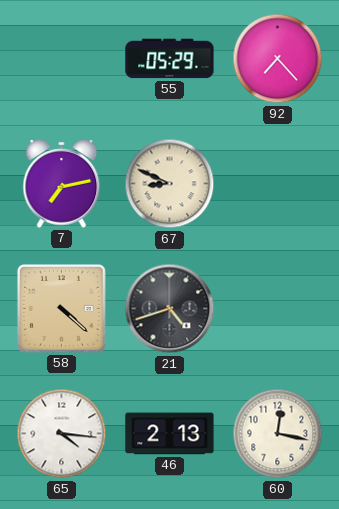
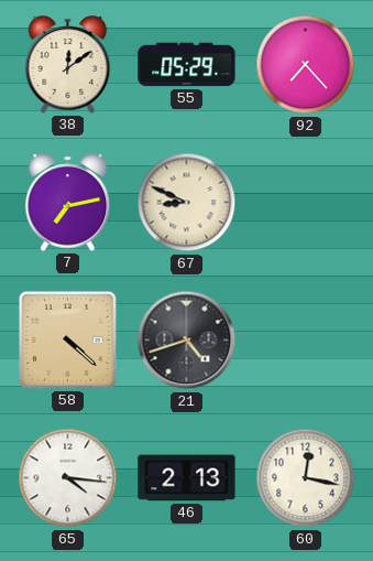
38: none -> 12:09 (68, 65)
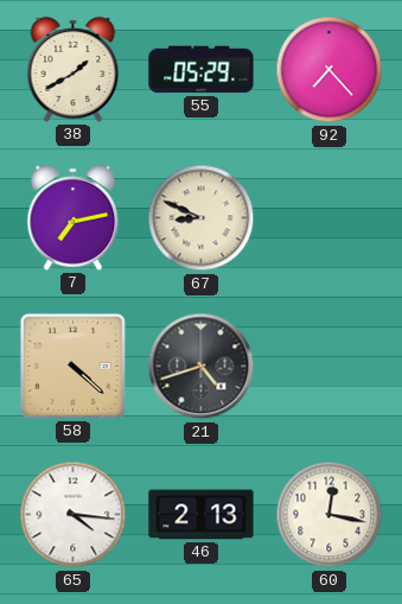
38: 12:09 -> 1:40 (74, 70)
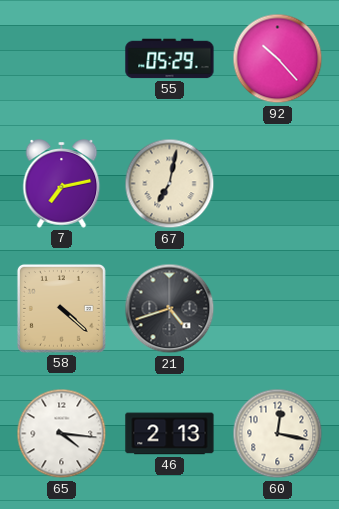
38: 1:40 -> none (74, 70)
92: 7:23 -> 10:23 (278, 59)
67: 8:49 -> 7:02 (170, 184)
